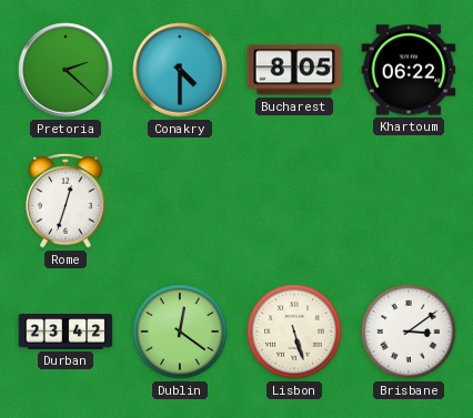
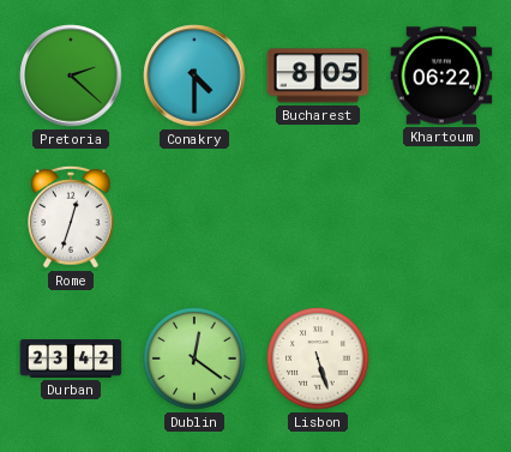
Brisbane: 3:09 -> none (409, 332)
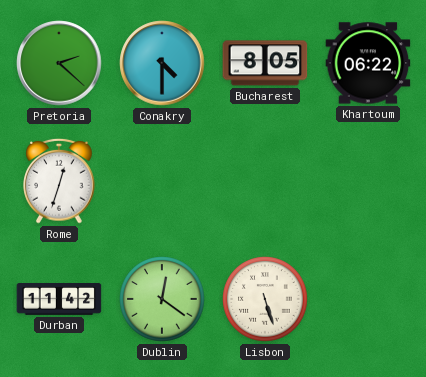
Durban: 23:42 -> 11:42 (59, 300)
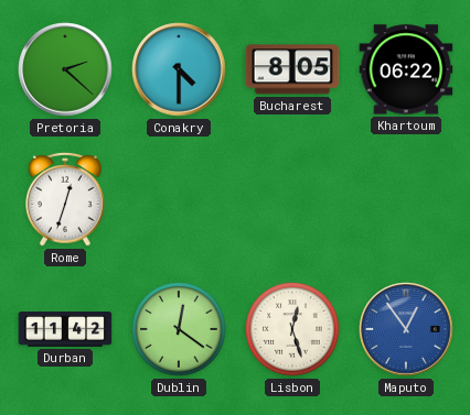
Lisbon: 5:27 -> 12:27 (292, 329)
Maputo: none -> 12:54 (406, 329)
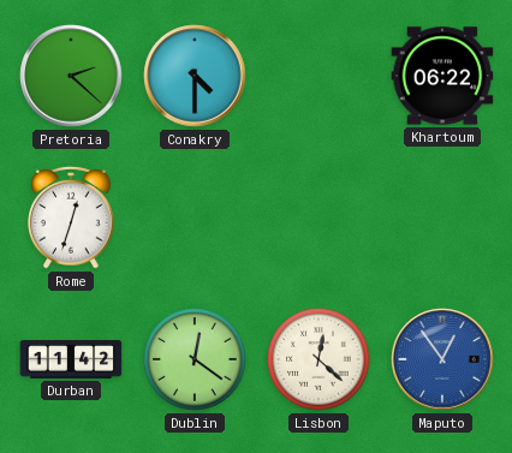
Bucharest: 8:05 -> none (292, 69)
Lisbon: 12:27 -> 12:22 (318, 359)
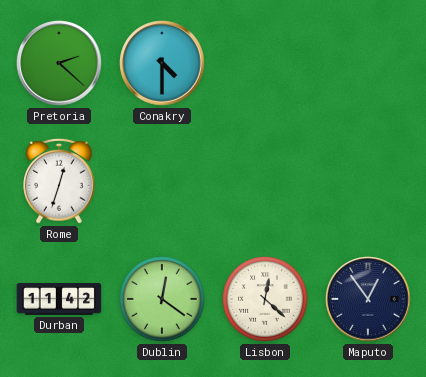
Khartoum: 06:22 -> none (442, 76)
Maputo dial: blue -> navy (368, 299)
